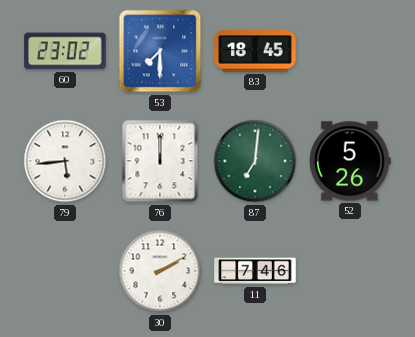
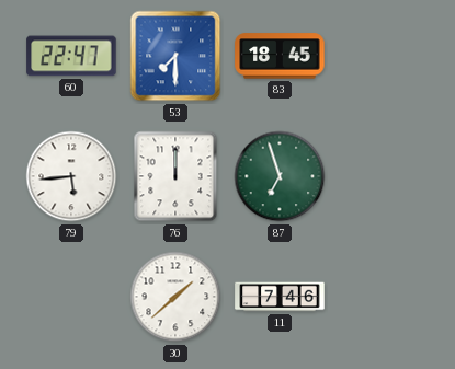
60: 23:02 -> 22:47 (71, 56)
87: 7:01 -> 6:57 (280, 176)
52: 5:26 -> none (351, 161)
30: 2:10 -> 1:38 (175, 297)
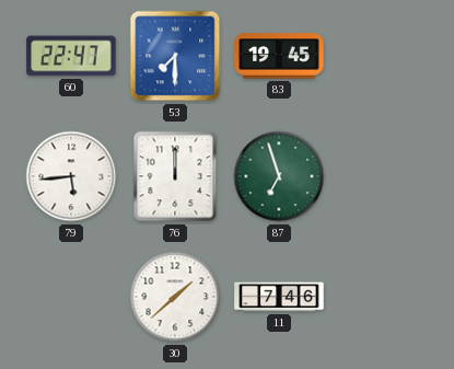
83: 18:45 -> 19:45 (279, 56)
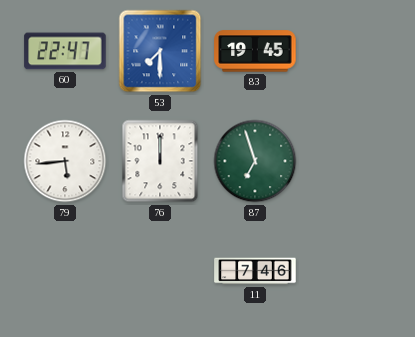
30: 1:38 -> none (175, 297)
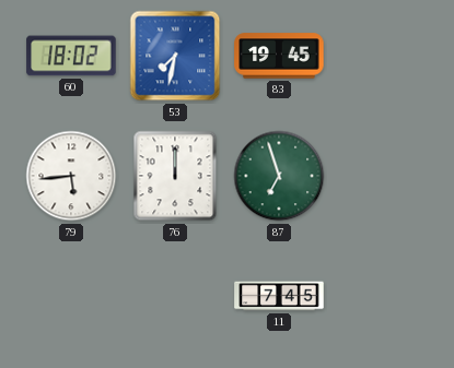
60: 22:47 -> 18:02 (71, 56)
53: 7:30 -> 7:32 (175, 56)
11: 7:46 -> 7:45 (279, 296)
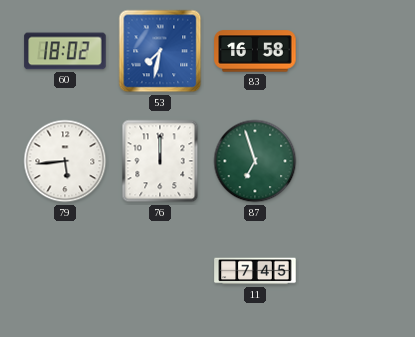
83: 19:45 -> 16:58 (255, 51)
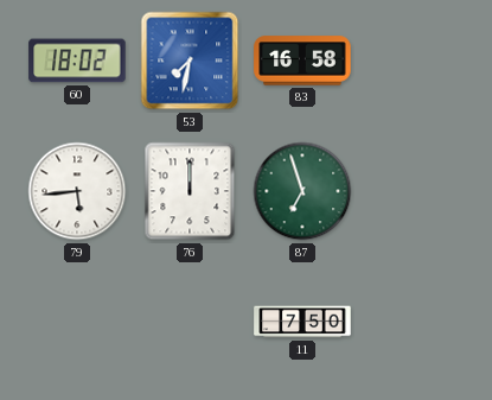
11: 7:45 -> 7:50 (302, 322)
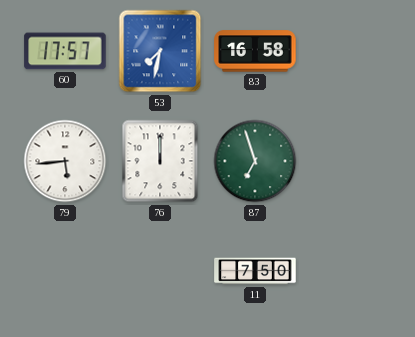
60: 18:02 -> 17:57 (65, 51)
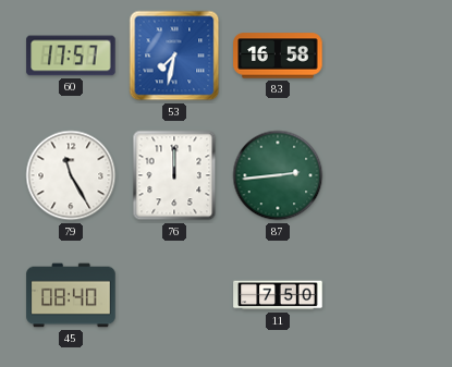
79: 5:44 -> 11:25 (71, 175)
87: 6:57 -> 2:44 (278, 175)
45: none -> 08:40 (71, 295)
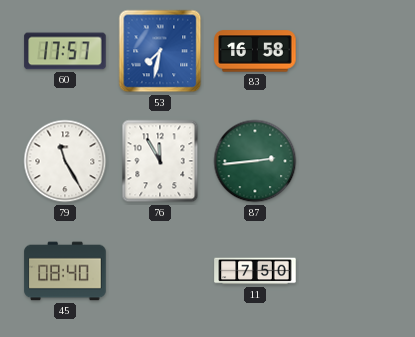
76: 12:00 -> 11:55 (160, 161)
